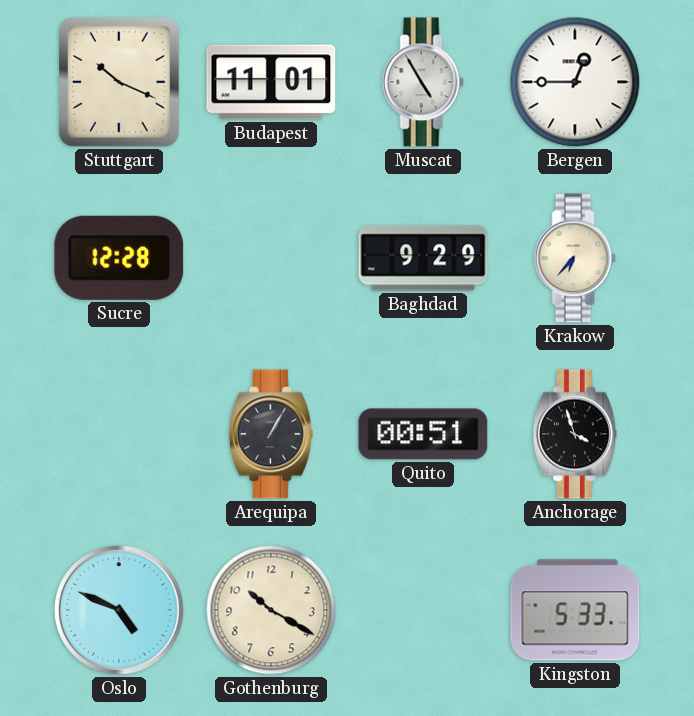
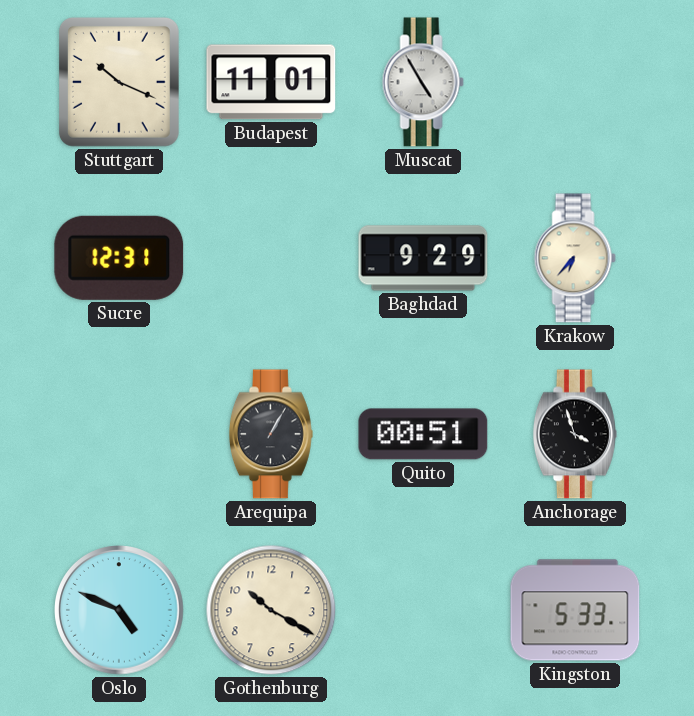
Bergen: 12:45 -> none (575, 82)
Sucre: 12:28 -> 12:31 (119, 258)
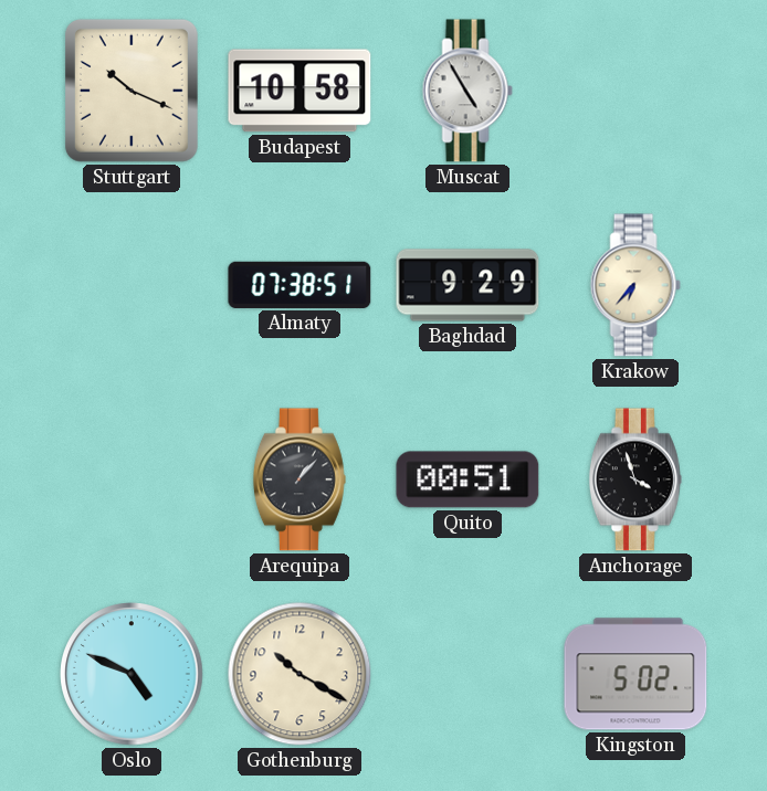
Budapest: 11:01 -> 10:58 (300, 91)
Sucre: 12:31 -> none (119, 258)
Almaty: none -> 07:38 (300, 285)
Arequipa: 1:05 -> 1:07 (300, 479)
Kingston: 5:33 -> 5:02 (635, 674)
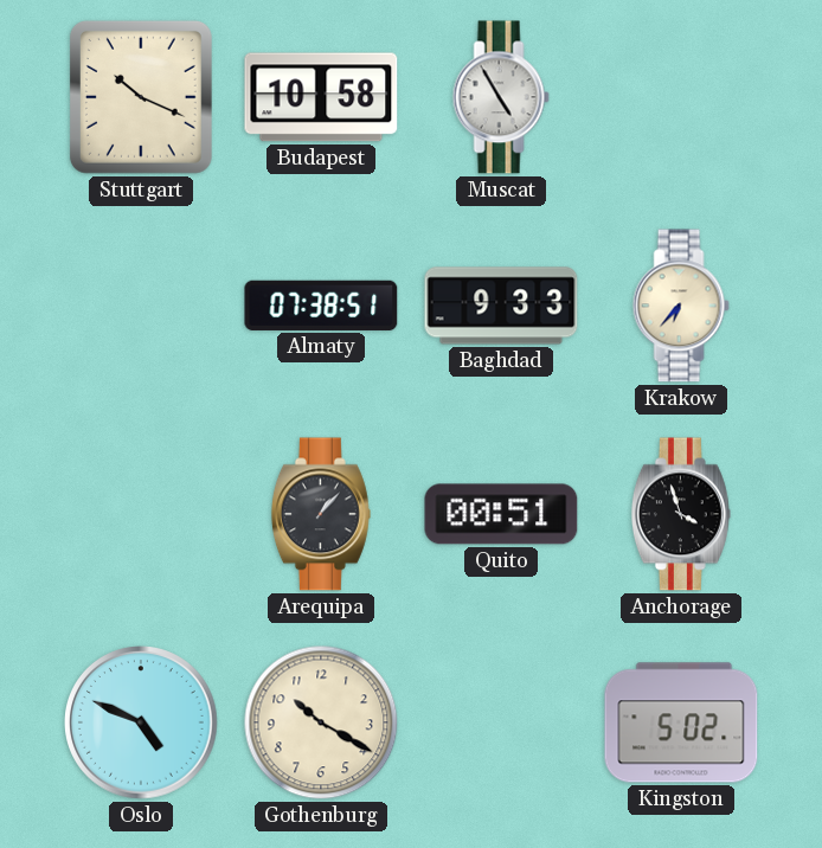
Baghdad: 9:29 -> 9:33 (501, 306)
